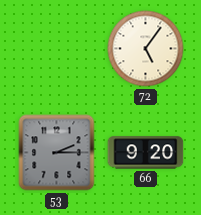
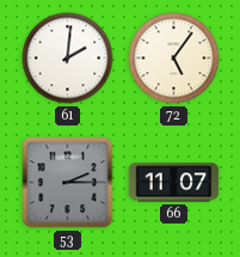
61: none -> 2:01 (68, 59)
66: 9:20 -> 11:07 (174, 183)
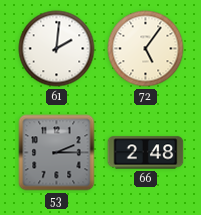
66: 11:07 -> 2:48 (146, 153)
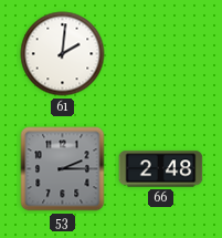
72: 5:06 -> none (146, 49)
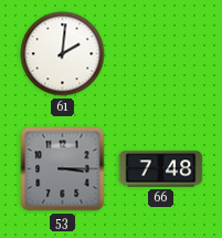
53: 2:15 -> 3:15 (63, 169)
66: 2:48 -> 7:48 (161, 169)
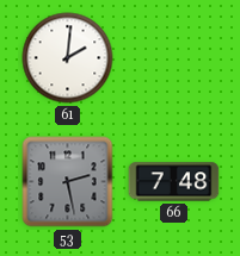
53: 3:15 -> 2:28 (68, 182)
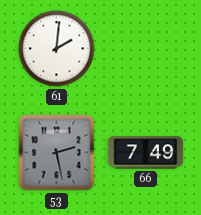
66: 7:48 -> 7:49 (146, 153)
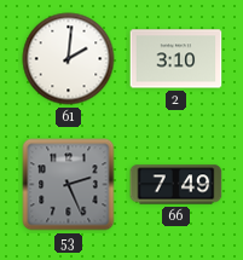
2: none -> 3:10 (177, 59)
53: 2:28 -> 2:26 (69, 185)
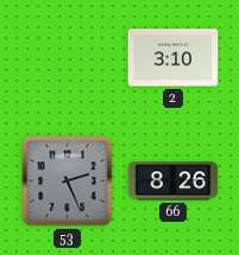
61: 2:01 -> none (69, 59)
66: 7:49 -> 8:26 (174, 181)
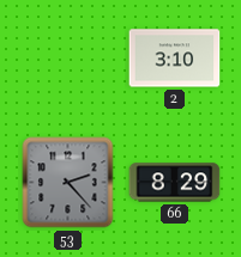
53: 2:26 -> 2:23 (68, 183)
66: 8:26 -> 8:29 (175, 183)
